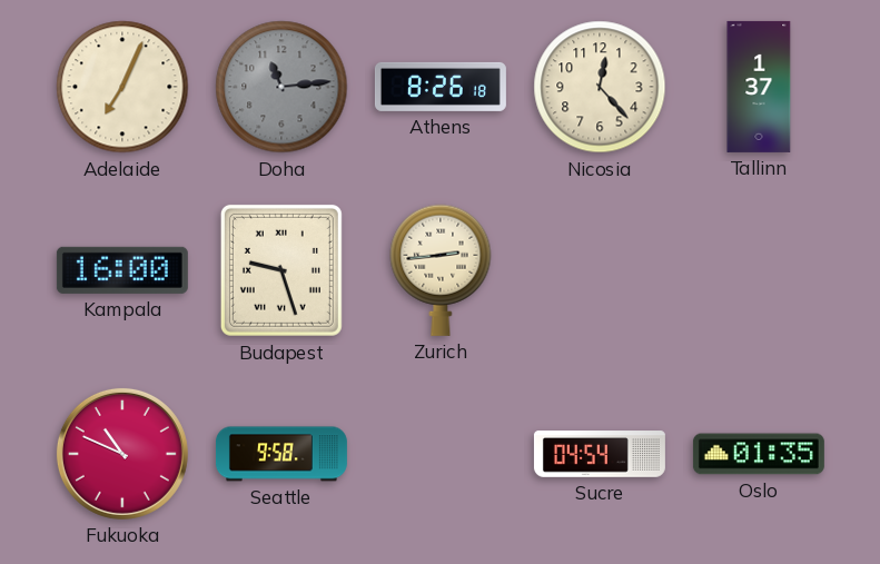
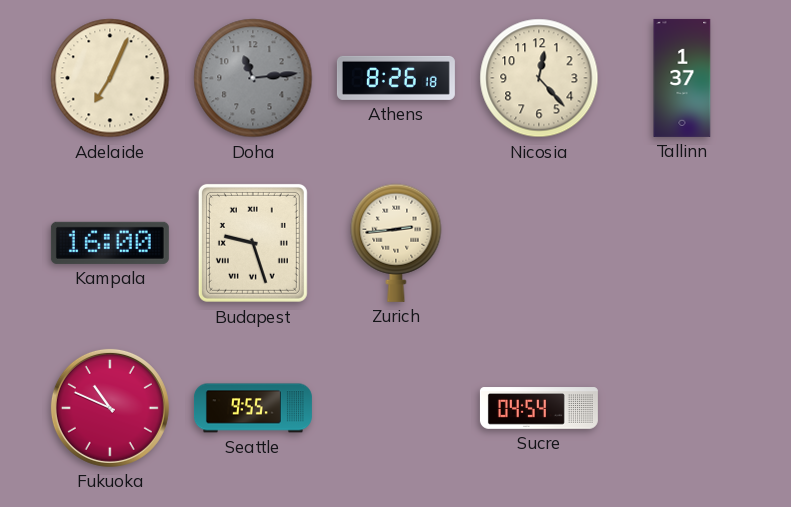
Seattle: 9:58 -> 9:55 (253, 408)
Oslo: 01:35 -> none (759, 454)
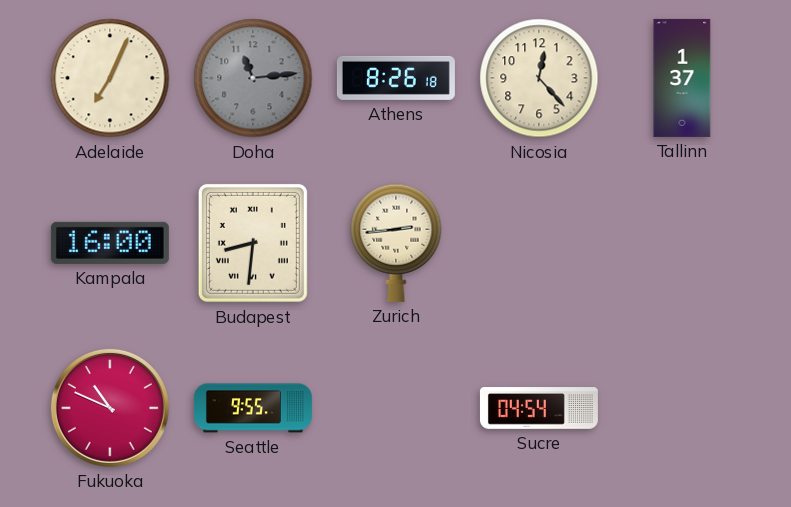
Budapest: 9:27 -> 8:31 (253, 243)
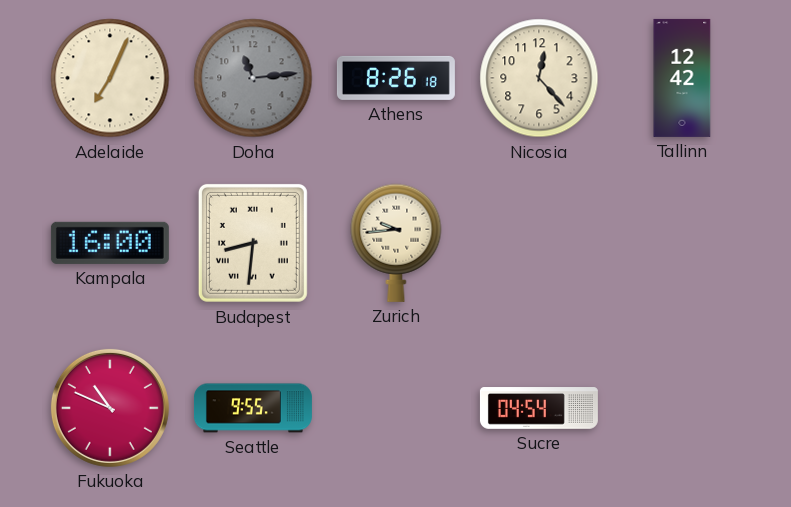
Tallinn: 1:37 -> 12:42 (682, 78)
Zurich: 2:44 -> 9:44 (396, 243)
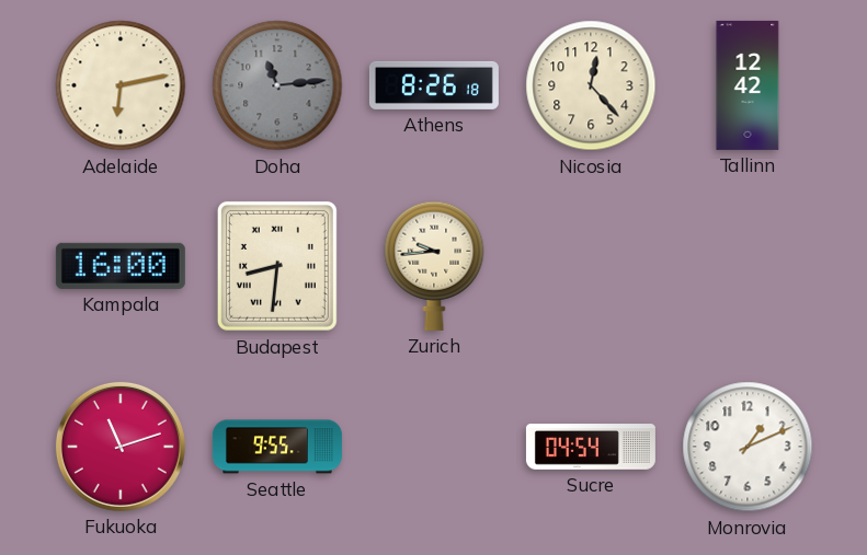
Adelaide: 7:04 -> 6:13 (121, 85)
Fukuoka: 10:49 -> 11:12 (121, 447)
Monrovia: none -> 1:11 (748, 447)
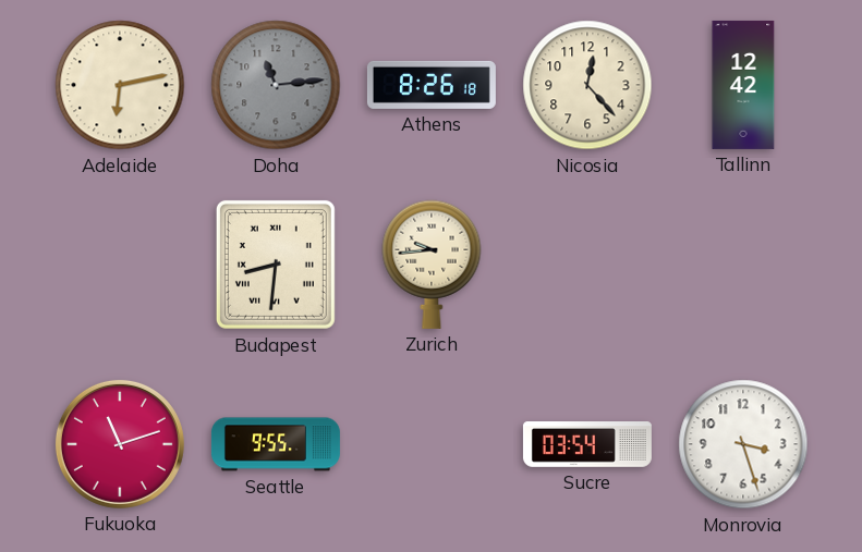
Kampala: 16:00 -> none (121, 266)
Sucre: 04:54 -> 03:54 (587, 444)
Monrovia: 1:11 -> 3:27 (743, 444)
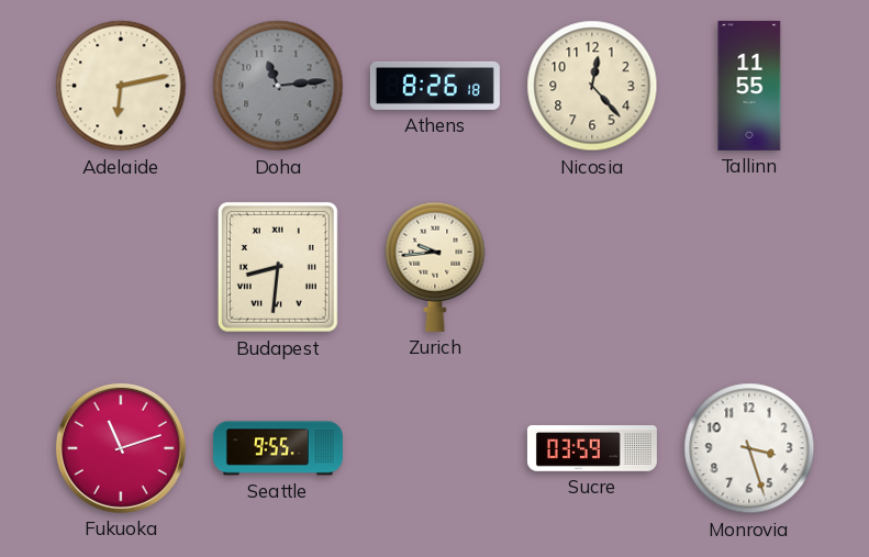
Tallinn: 12:42 -> 11:55 (749, 86)
Sucre: 03:54 -> 03:59 (592, 448)
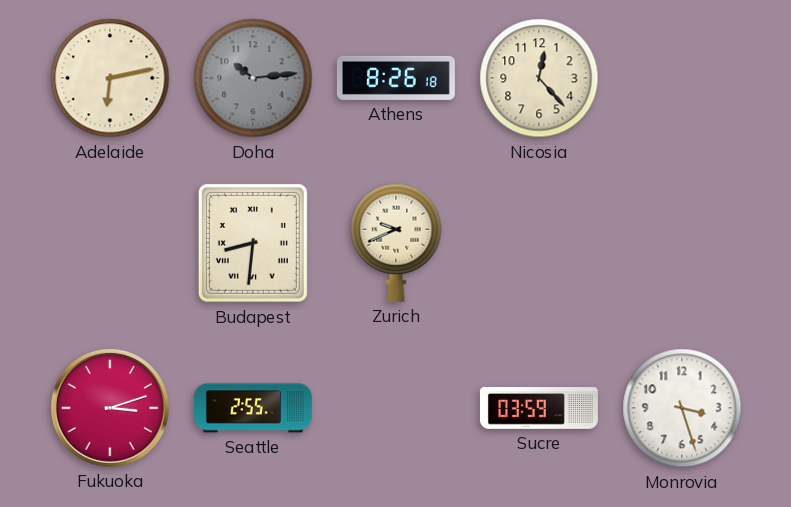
Doha: 11:14 -> 10:14 (253, 78)
Tallinn: 11:55 -> none (749, 86)
Zurich: 9:44 -> 9:41 (396, 243)
Fukuoka: 11:12 -> 3:12 (110, 408)
Seattle: 9:55 -> 2:55 (253, 408)
